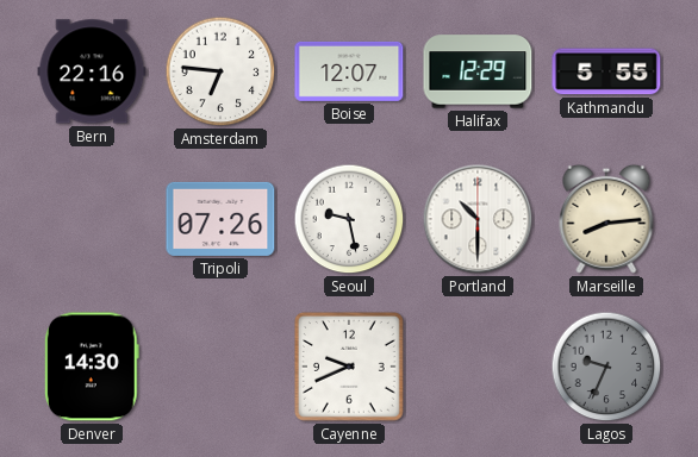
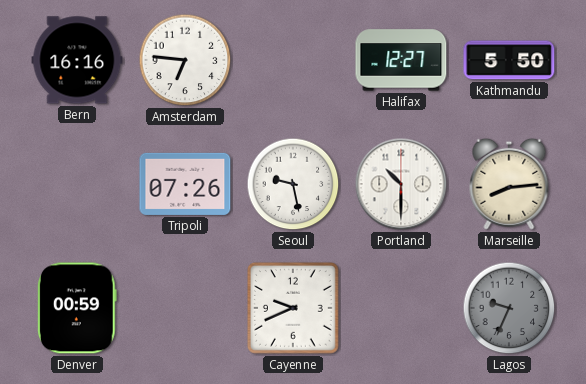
Bern: 22:16 -> 16:16 (77, 60)
Boise: 12:07 -> none (349, 71)
Halifax: 12:29 -> 12:27 (401, 60)
Kathmandu: 5:55 -> 5:50 (509, 60)
Denver: 14:30 -> 00:59 (77, 308)
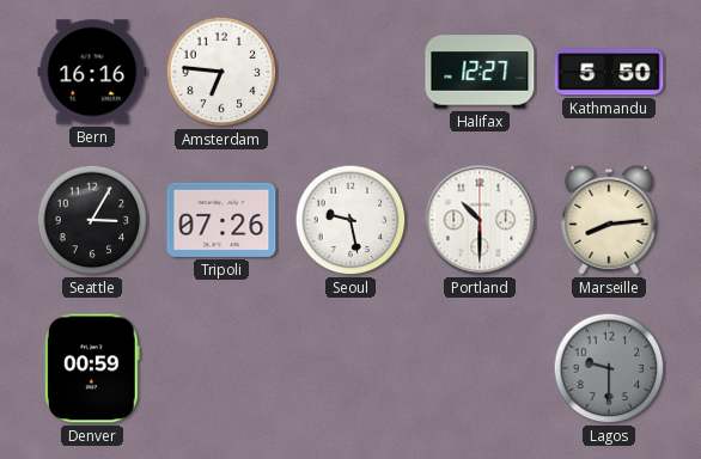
Seattle: none -> 3:05 (92, 220)
Cayenne: 9:41 -> none (293, 308)
Lagos: 9:34 -> 9:30 (609, 368)
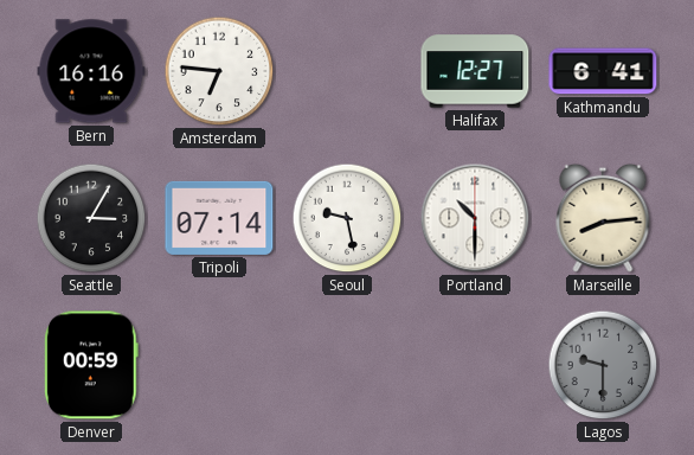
Kathmandu: 5:50 -> 6:41 (603, 71)
Tripoli: 07:26 -> 07:14 (219, 218)
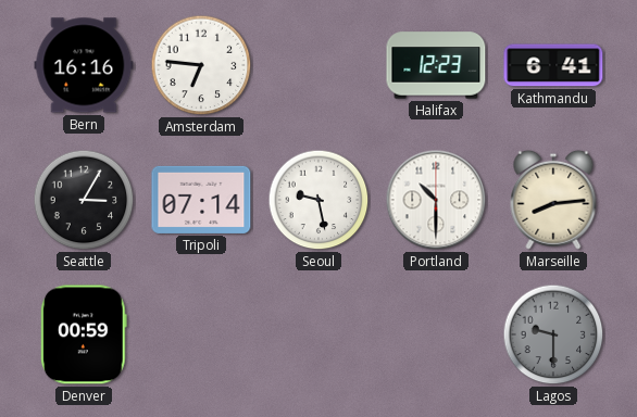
Halifax: 12:27 -> 12:23 (436, 65)
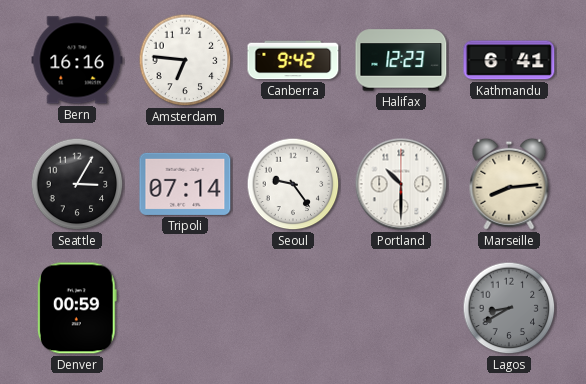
Canberra: none -> 9:42 (293, 60)
Seoul: 9:28 -> 9:24 (293, 184)
Lagos: 9:30 -> 8:40 (509, 308)
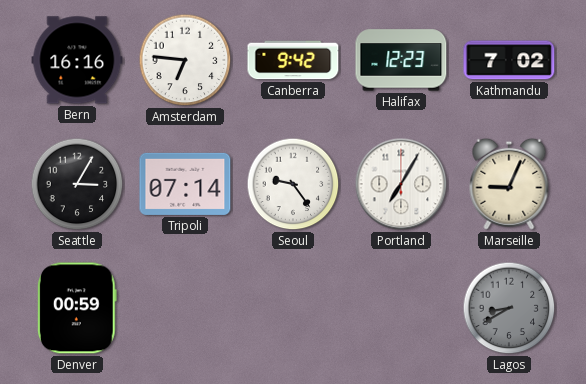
Kathmandu: 6:41 -> 7:02 (509, 60)
Portland: 10:30 -> 7:05 (401, 184)
Marseille: 8:14 -> 9:04 (509, 184)
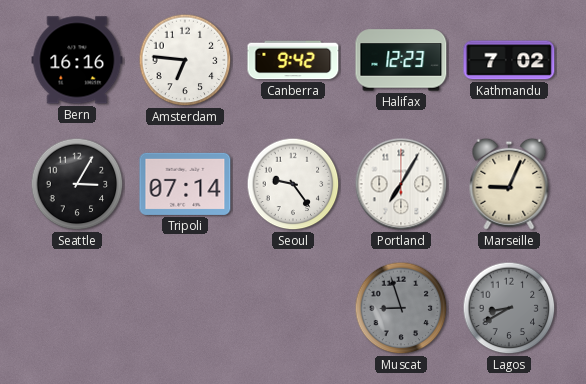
Denver: 00:59 -> none (77, 308)
Muscat: none -> 8:57 (401, 308)
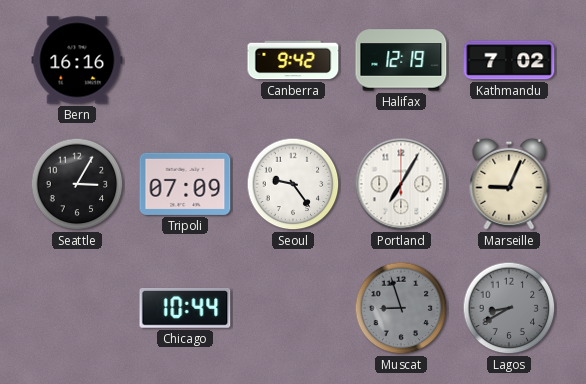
Amsterdam: 6:46 -> none (185, 60)
Halifax: 12:23 -> 12:19 (401, 60)
Tripoli: 07:14 -> 07:09 (185, 184)
Chicago: none -> 10:44 (185, 309)
